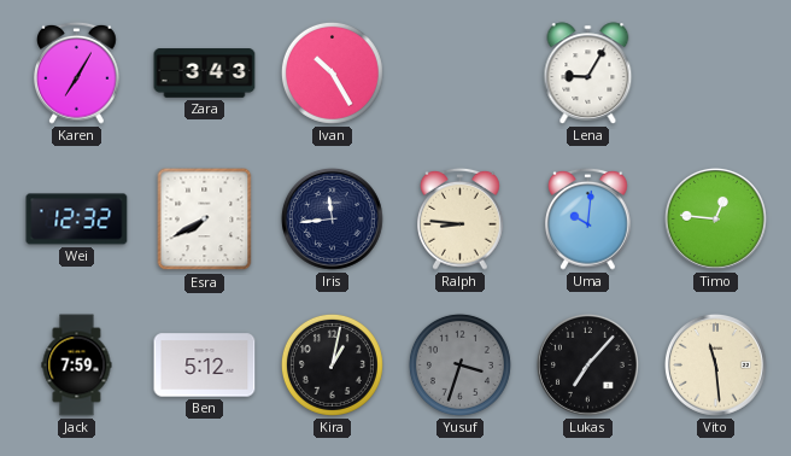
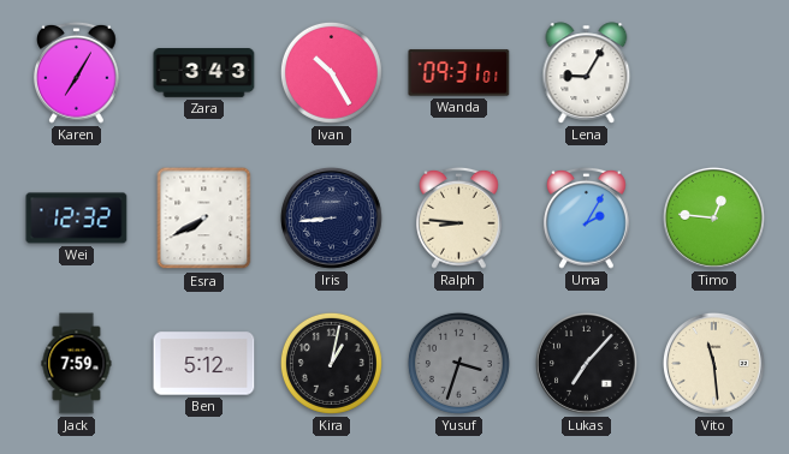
Wanda: none -> 09:31 (459, 73)
Iris: 11:44 -> 8:44 (331, 217)
Uma: 10:01 -> 2:05 (587, 217)
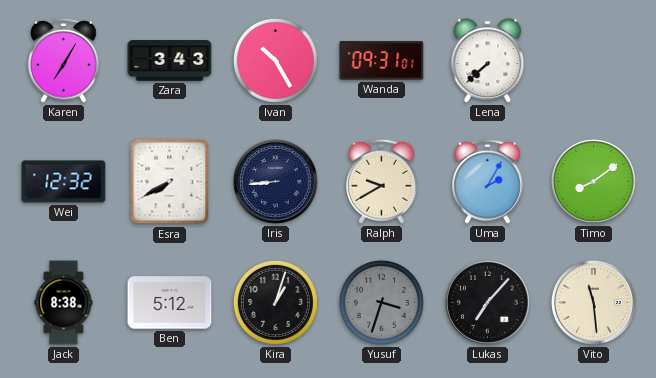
Lena: 9:05 -> 7:38 (488, 61)
Ralph: 8:46 -> 9:40 (382, 181)
Timo: 12:46 -> 8:09 (593, 181)
Jack: 7:59 -> 8:38 (64, 303)
Kira: 1:02 -> 1:03 (275, 302)
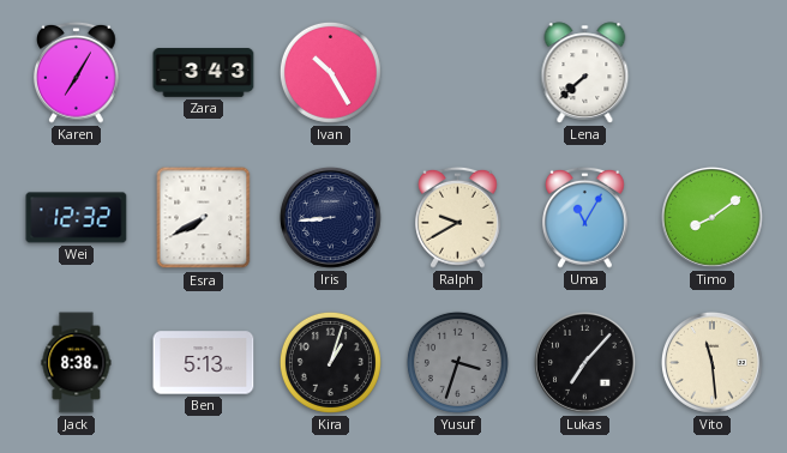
Wanda: 09:31 -> none (382, 61)
Uma: 2:05 -> 11:05 (585, 217)
Ben: 5:12 -> 5:13 (204, 363)
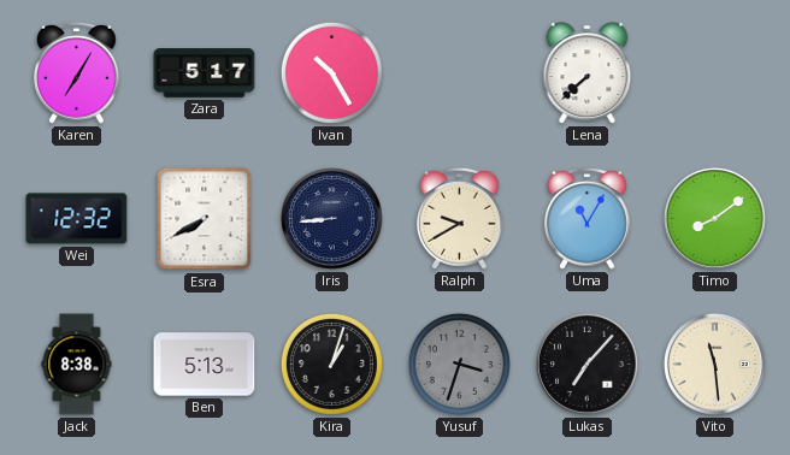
Zara: 3:43 -> 5:17 (205, 73)
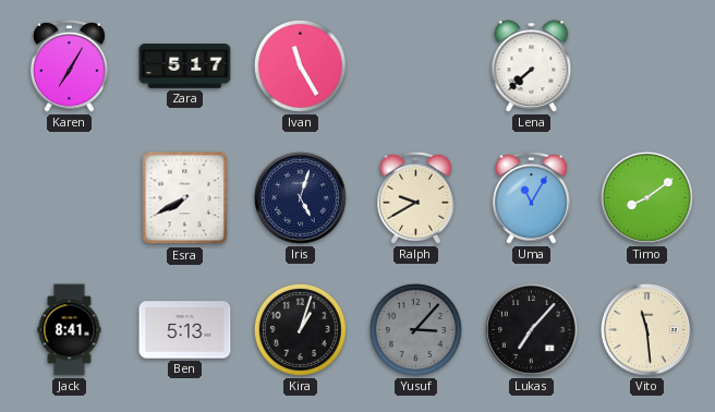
Ivan: 10:25 -> 11:25 (300, 65)
Wei: 12:32 -> none (77, 219)
Iris: 8:44 -> 5:03 (300, 197)
Jack: 8:38 -> 8:41 (70, 330)
Yusuf: 3:33 -> 3:07 (415, 329)
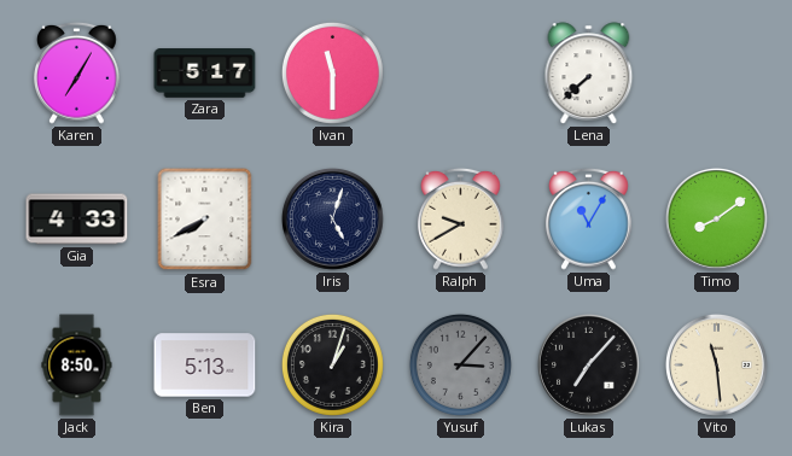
Ivan: 11:25 -> 11:30 (332, 72)
Gia: none -> 4:33 (77, 220)
Jack: 8:41 -> 8:50 (77, 366)
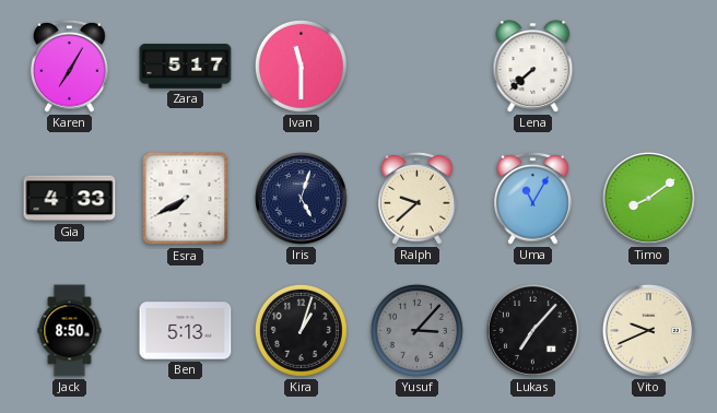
Ralph: 9:40 -> 9:38 (418, 198)
Vito: 11:29 -> 9:41 (648, 330)
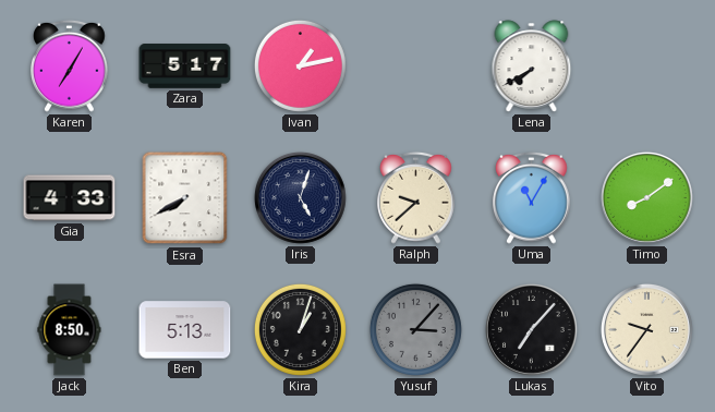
Ivan: 11:30 -> 1:13 (300, 65)
Lena: 7:38 -> 7:40 (532, 66)
Vito: 9:41 -> 9:36 (646, 329)
